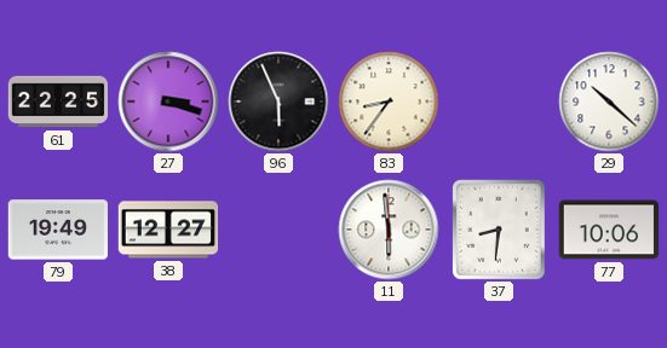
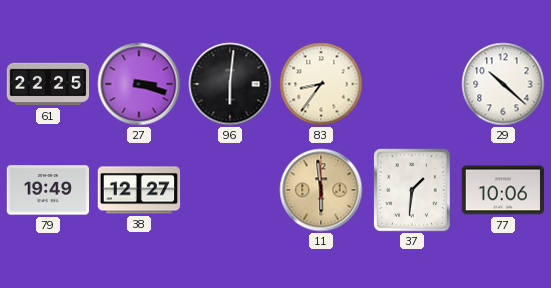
96: 5:56 -> 6:01 (230, 84)
11 dial: white -> champagne (321, 190)
37: 8:31 -> 1:31 (412, 190)
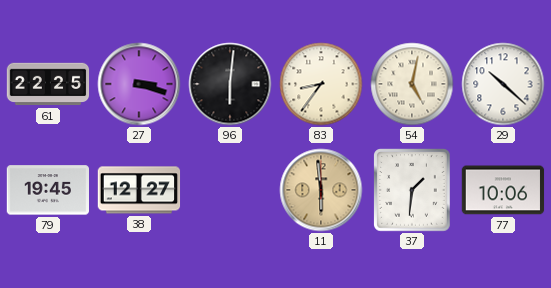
54: none -> 5:02 (412, 84)
79: 19:49 -> 19:45 (47, 190)
